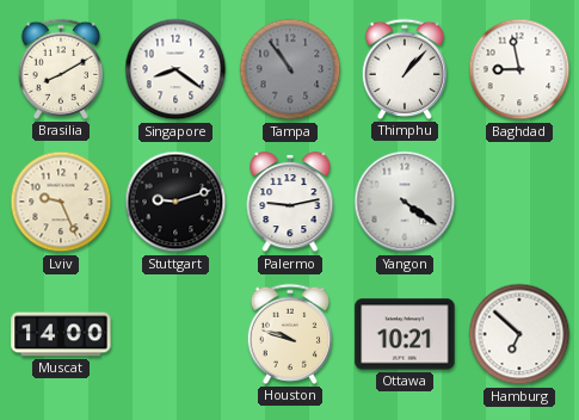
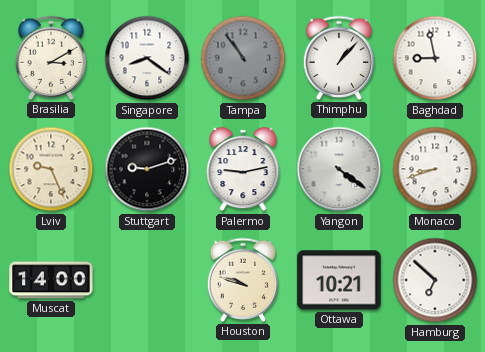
Brasilia: 8:10 -> 3:10 (51, 58)
Monaco: none -> 8:42 (435, 169)
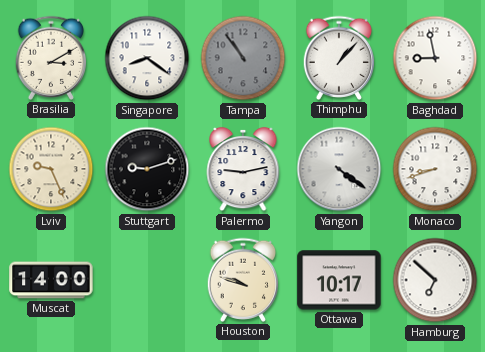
Ottawa: 10:21 -> 10:17 (339, 280)
